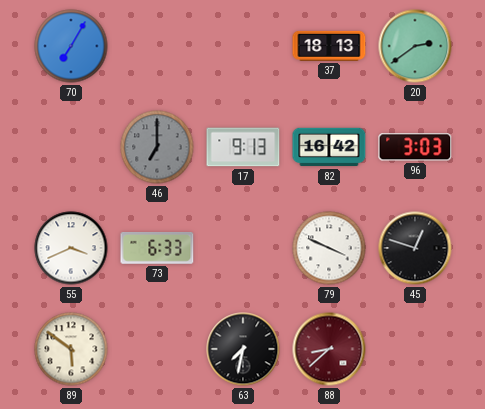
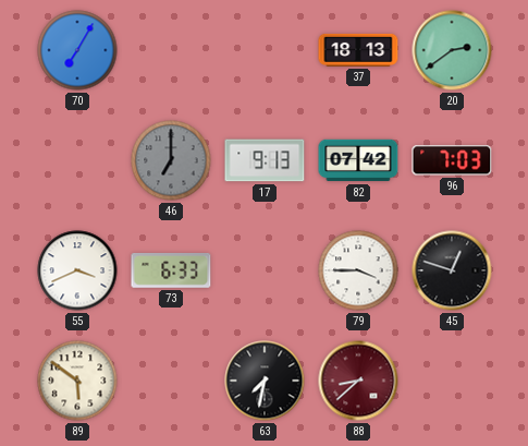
82: 16:42 -> 07:42 (358, 160)
96: 3:03 -> 7:03 (452, 160)
79: 3:49 -> 3:45 (358, 270)
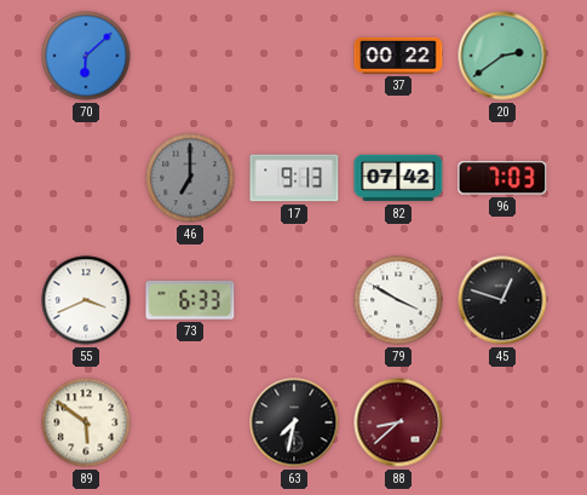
70: 7:05 -> 6:08 (86, 56)
37: 18:13 -> 00:22 (398, 56)
79: 3:45 -> 3:50 (398, 300)
